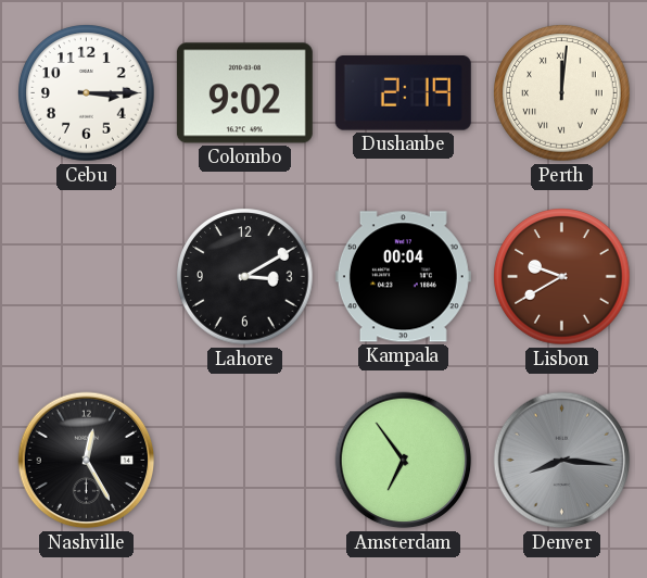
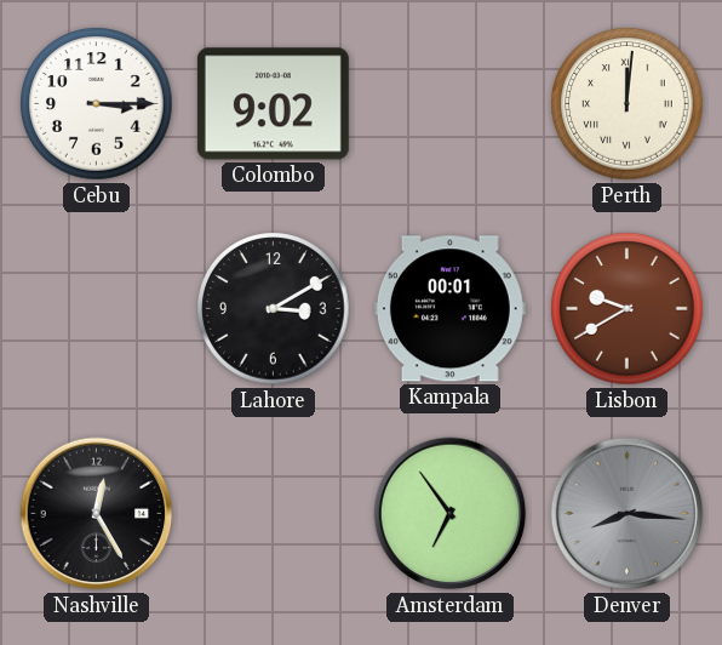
Dushanbe: 2:19 -> none (403, 93)
Kampala: 00:04 -> 00:01 (449, 309)
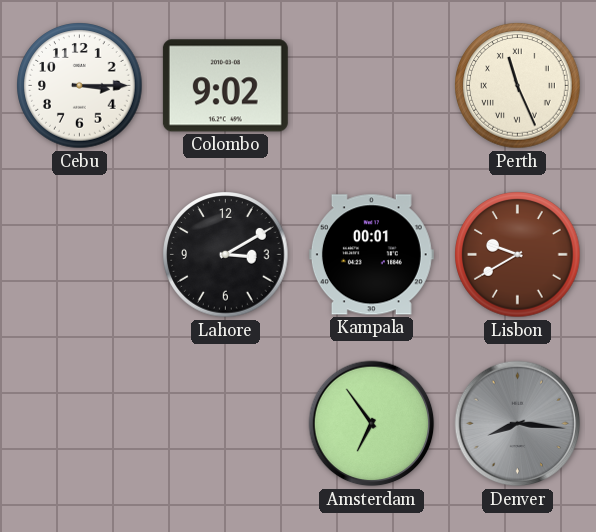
Perth: 12:01 -> 11:26 (518, 86)
Nashville: 12:25 -> none (97, 514)
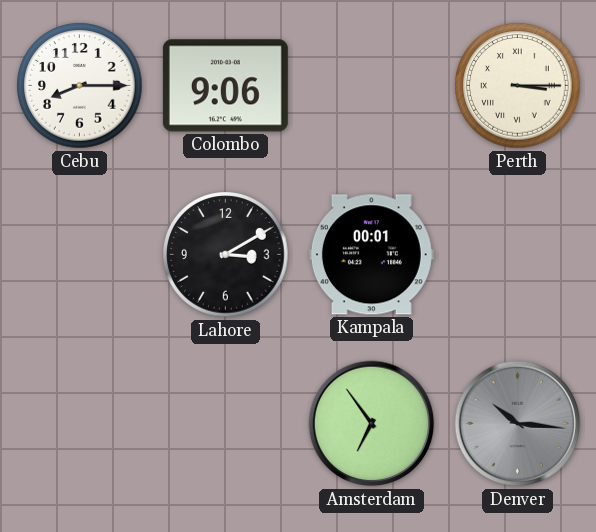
Cebu: 3:15 -> 8:15 (80, 86)
Colombo: 9:02 -> 9:06 (225, 86)
Perth: 11:26 -> 3:15 (518, 86)
Lisbon: 9:40 -> none (518, 255)
Denver: 8:16 -> 10:16 (518, 424)
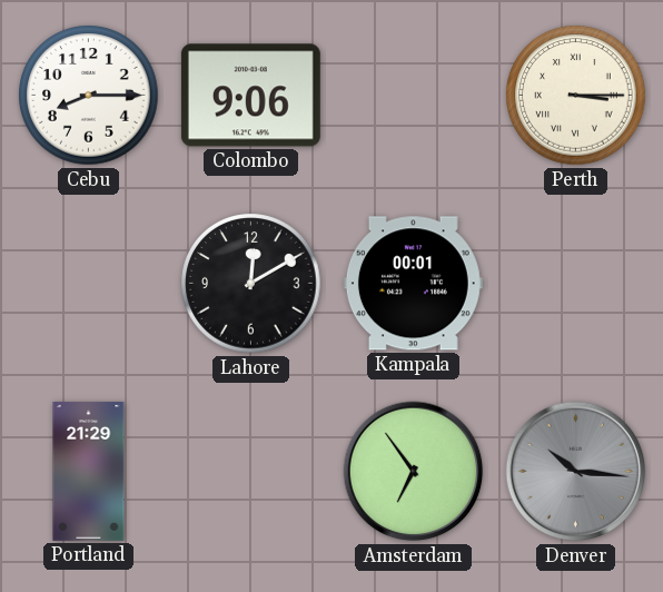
Lahore: 3:10 -> 12:10 (251, 284)
Portland: none -> 21:29 (89, 471)
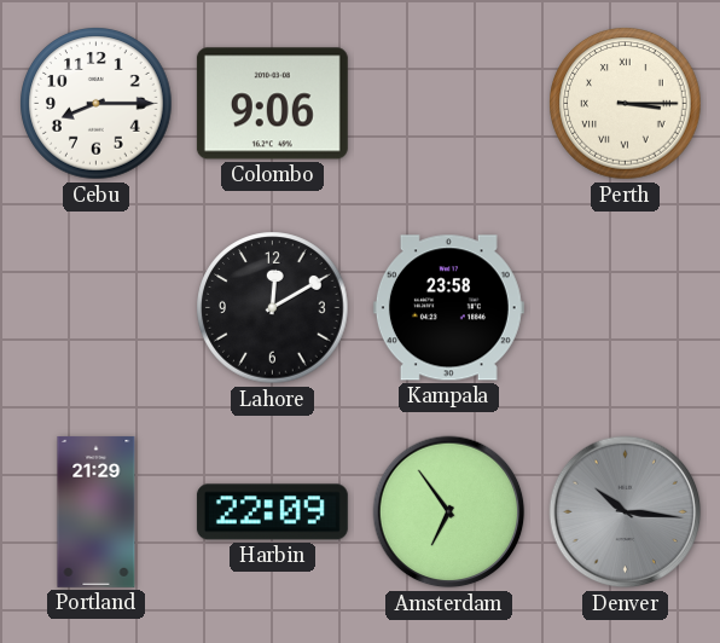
Kampala: 00:01 -> 23:58 (448, 308)
Harbin: none -> 22:09 (272, 512)
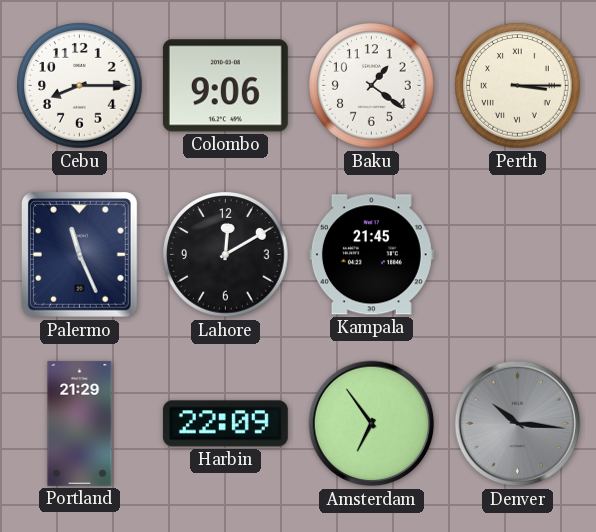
Baku: none -> 1:21 (372, 86)
Palermo: none -> 11:26 (79, 254)
Kampala: 23:58 -> 21:45 (371, 255)
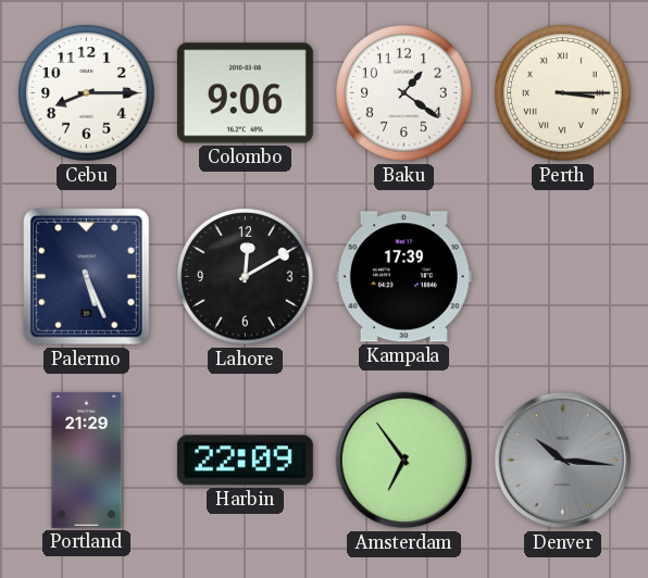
Palermo: 11:26 -> 5:26 (86, 276)
Kampala: 21:45 -> 17:39 (403, 277)
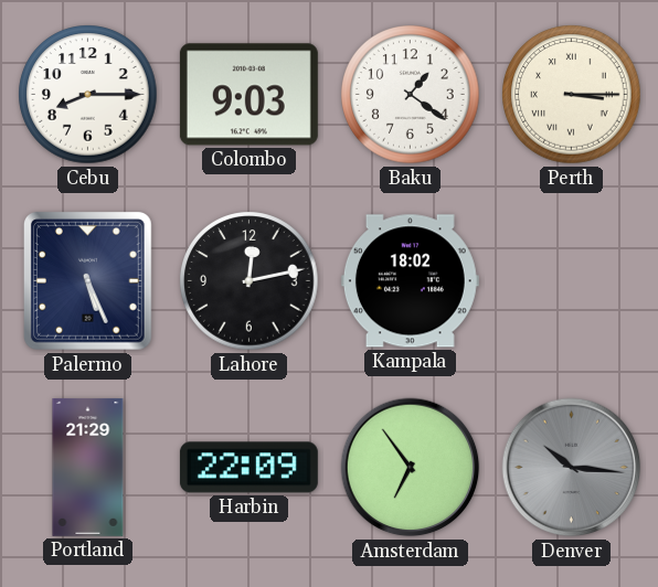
Colombo: 9:06 -> 9:03 (248, 95)
Lahore: 12:10 -> 12:13 (250, 281)
Kampala: 17:39 -> 18:02 (410, 281)
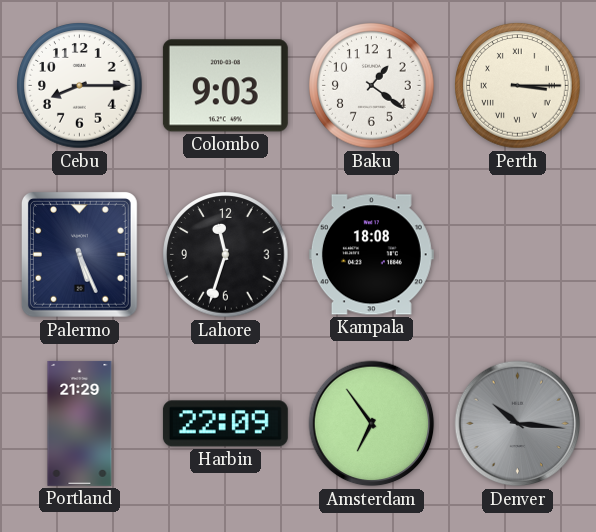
Lahore: 12:13 -> 11:33 (226, 255)
Kampala: 18:02 -> 18:08 (371, 255)
